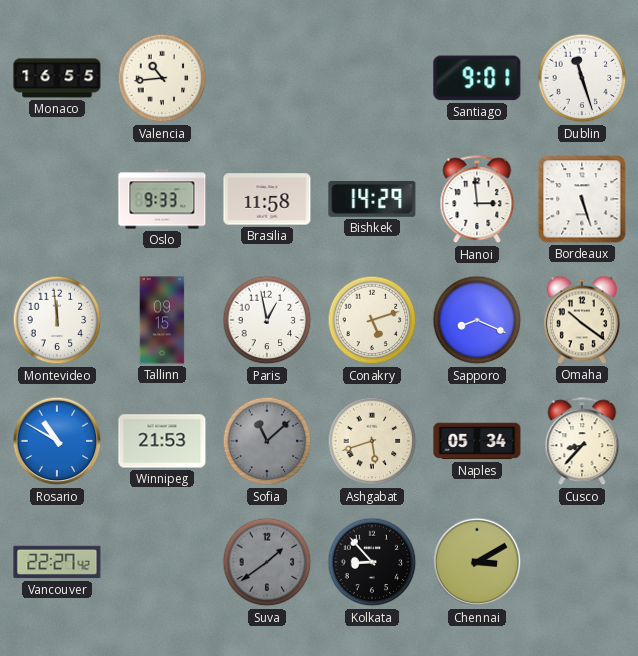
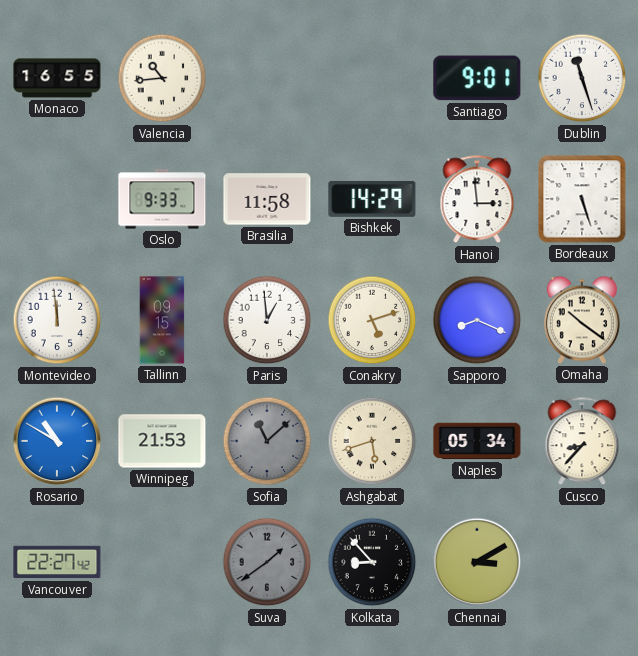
Paris: 12:58 -> 12:59 (267, 320)
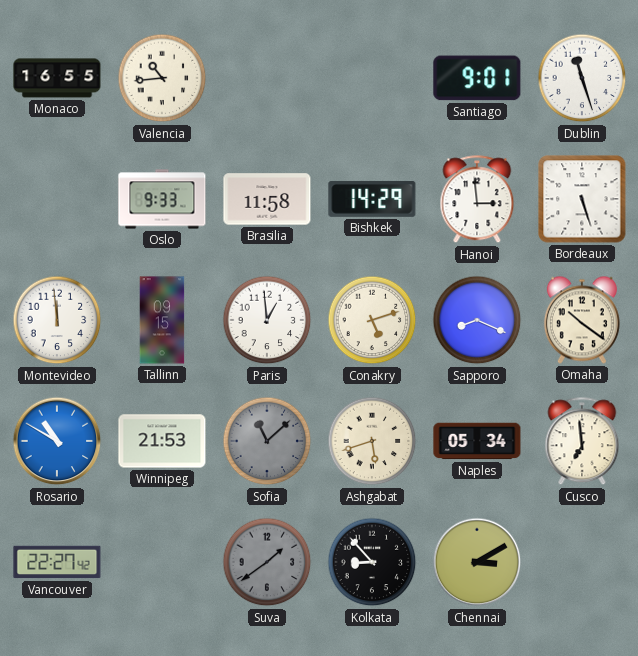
Cusco: 8:37 -> 6:59 (582, 442)
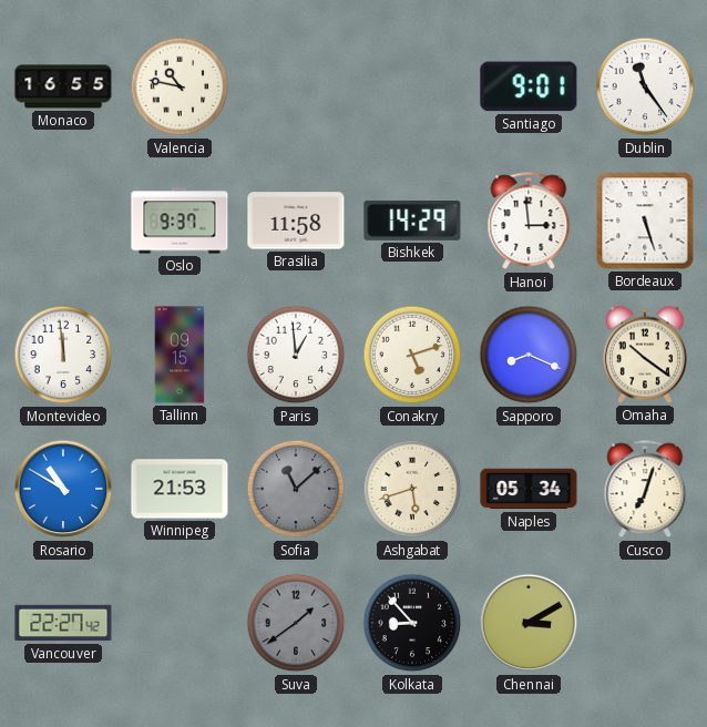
Valencia: 10:44 -> 10:47 (180, 86)
Dublin: 11:27 -> 11:24 (645, 86)
Oslo: 9:33 -> 9:37 (180, 221)
Cusco: 6:59 -> 7:03 (645, 490)
